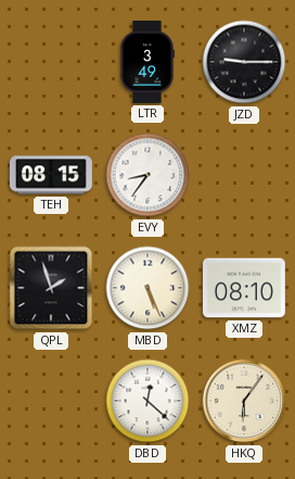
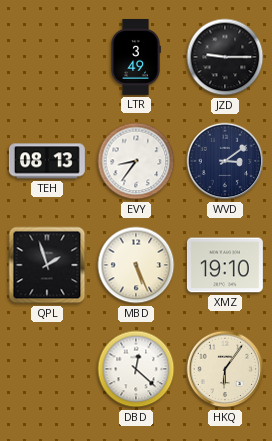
TEH: 08:15 -> 08:13 (47, 161)
WVD: none -> 3:09 (225, 161)
XMZ: 08:10 -> 19:10 (225, 265)
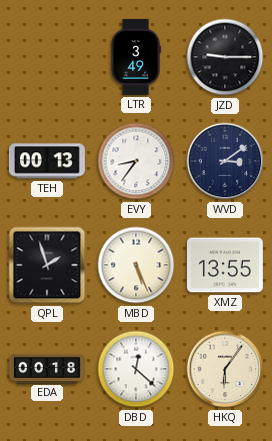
TEH: 08:13 -> 00:13 (47, 161)
XMZ: 19:10 -> 13:55 (225, 265)
EDA: none -> 00:18 (47, 368)
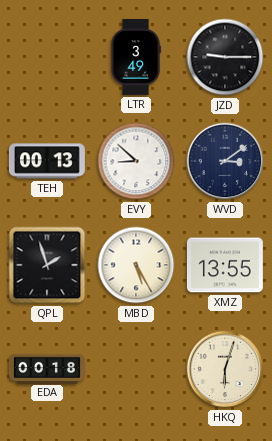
EVY: 8:36 -> 8:52 (136, 161)
MBD: 5:26 -> 5:25 (136, 265)
DBD: 12:22 -> none (136, 369)
HKQ: 6:06 -> 6:03 (225, 369)
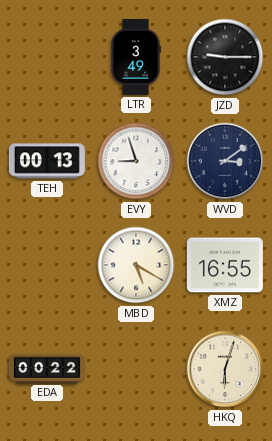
EVY: 8:52 -> 8:57 (136, 161)
QPL: 1:57 -> none (47, 265)
MBD: 5:25 -> 5:20 (136, 265)
XMZ: 13:55 -> 16:55 (225, 265)
EDA: 00:18 -> 00:22 (47, 368)
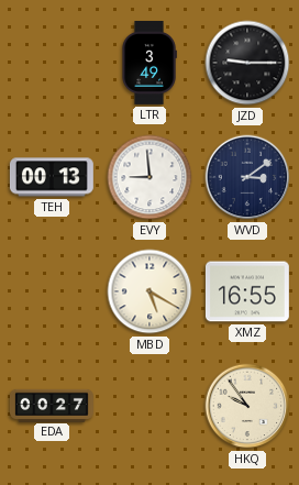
EVY: 8:57 -> 8:59 (149, 177)
EDA: 00:22 -> 00:27 (52, 405)
HKQ: 6:03 -> 9:54 (247, 406)
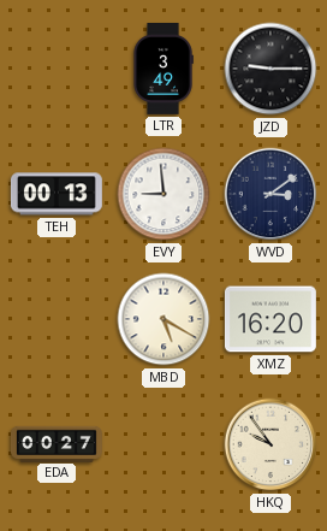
XMZ: 16:55 -> 16:20 (270, 319)
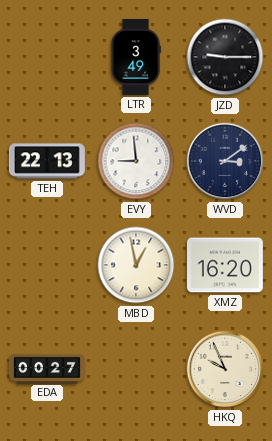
TEH: 00:13 -> 22:13 (47, 161)
MBD: 5:20 -> 12:58 (136, 265)
HKQ: 9:54 -> 9:56 (225, 369)
